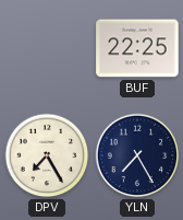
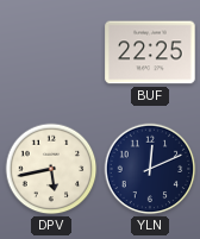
DPV: 7:25 -> 5:43 (51, 169)
YLN: 7:25 -> 12:11 (150, 169)
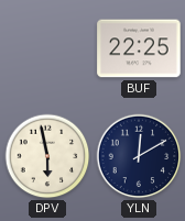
DPV: 5:43 -> 5:58 (47, 156)
YLN: 12:11 -> 12:10 (139, 156)
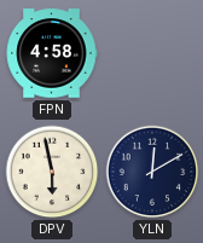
FPN: none -> 4:58 (52, 53)
BUF: 22:25 -> none (139, 48)
